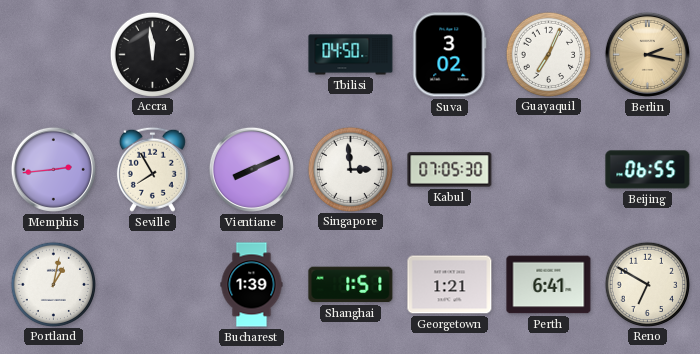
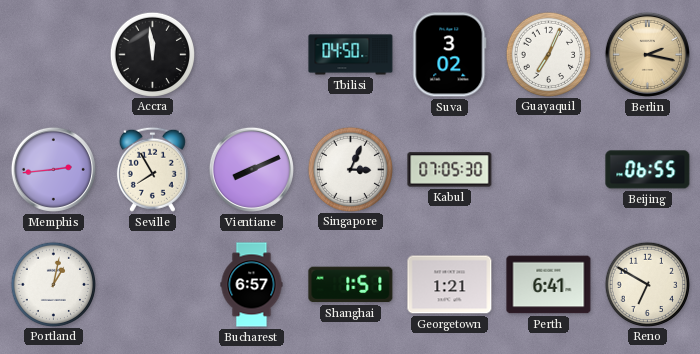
Singapore: 2:59 -> 3:04 (350, 169)
Bucharest: 1:39 -> 6:57 (252, 285)
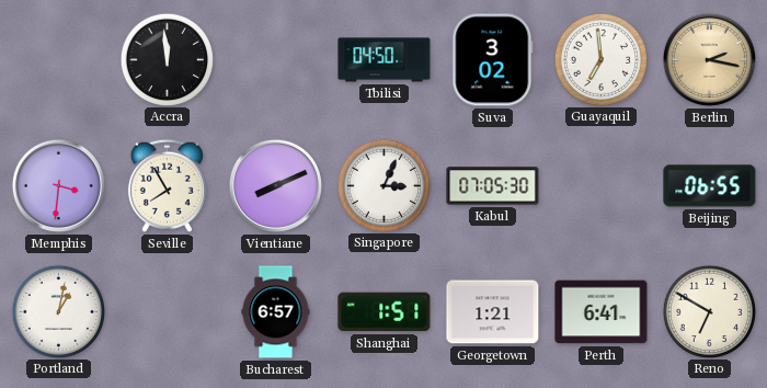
Guayaquil: 7:04 -> 6:59 (600, 59)
Memphis: 2:44 -> 3:31 (58, 185)
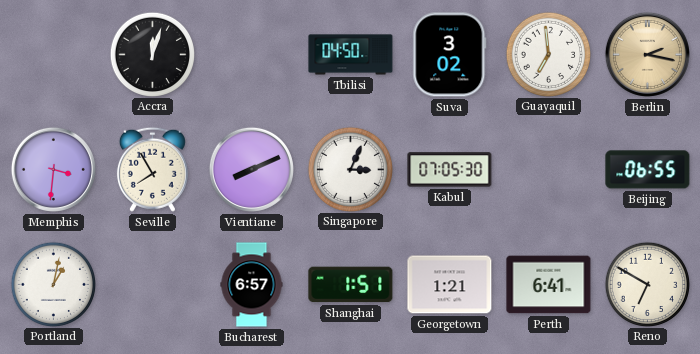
Accra: 11:59 -> 12:03 (152, 54)
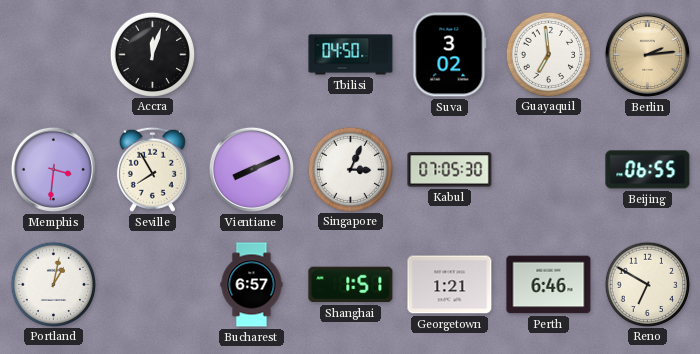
Berlin: 2:17 -> 2:14 (647, 54)
Perth: 6:41 -> 6:46 (549, 285)
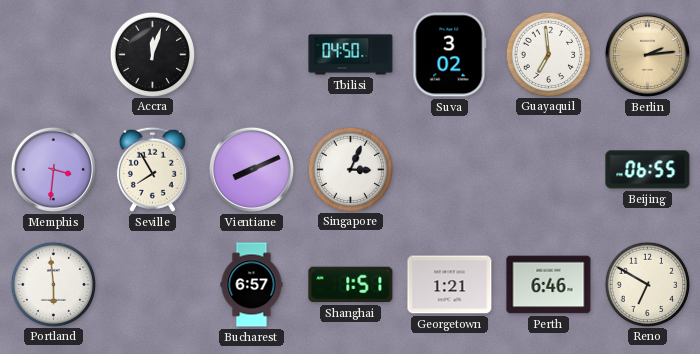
Kabul: 07:05 -> none (450, 170)
Portland: 1:02 -> 5:59 (53, 284)
